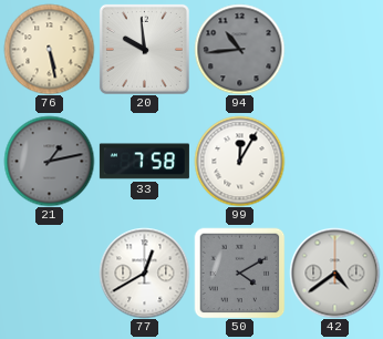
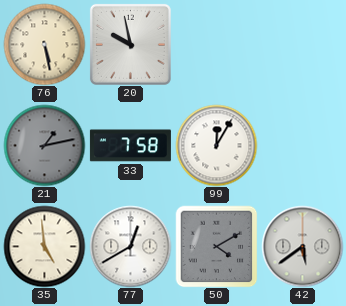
20: 9:59 -> 9:58 (130, 44)
94: 10:44 -> none (239, 49)
35: none -> 4:59 (44, 246)
42: 4:39 -> 5:39 (302, 246)
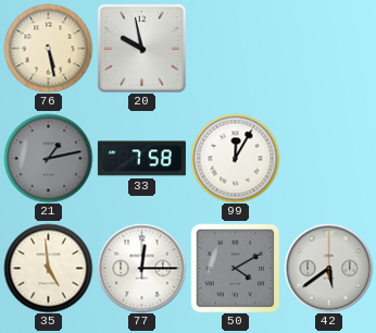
77: 12:40 -> 12:15 (141, 268)
